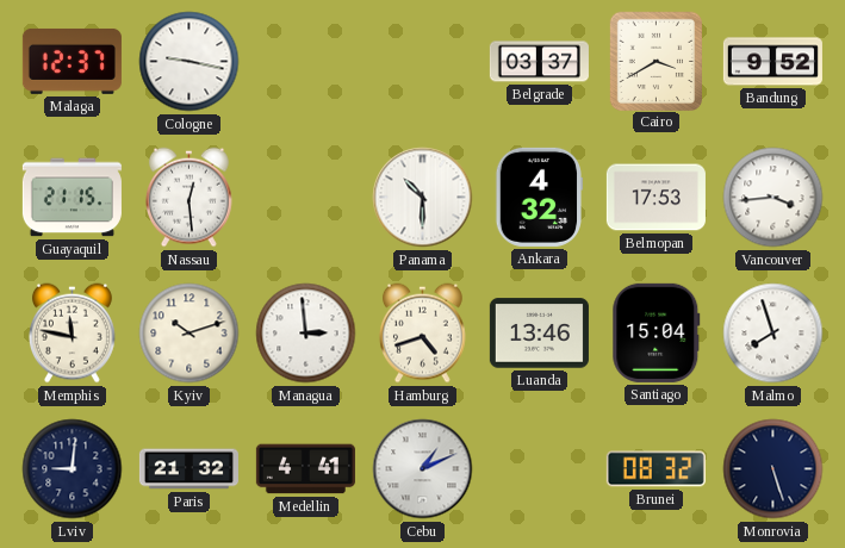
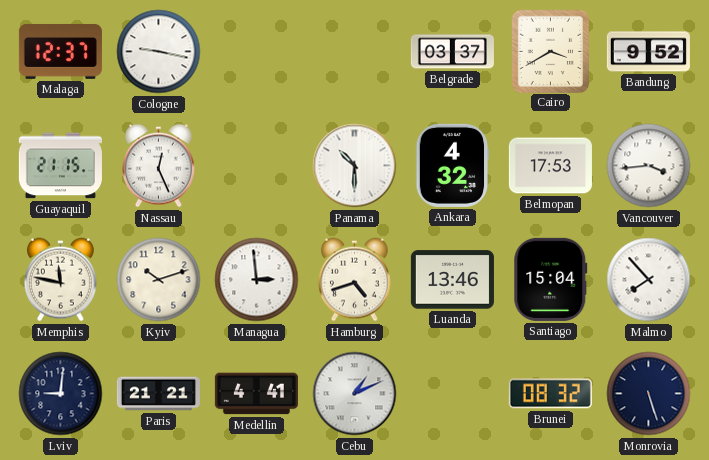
Nassau: 12:29 -> 12:26 (158, 166)
Malmo: 7:57 -> 7:53 (649, 280)
Paris: 21:32 -> 21:21 (158, 394)
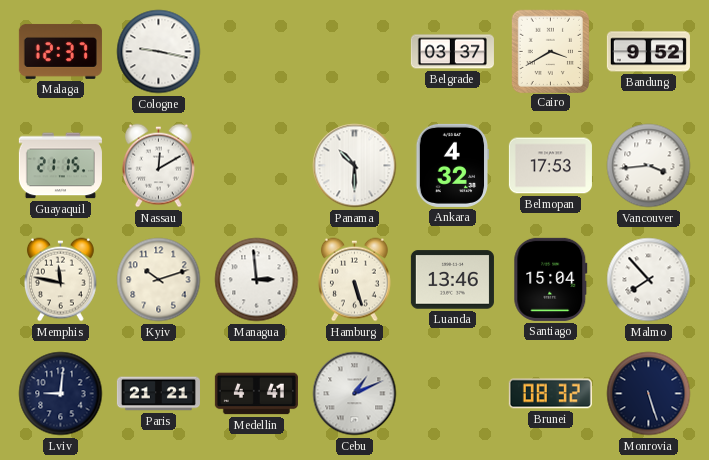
Nassau: 12:26 -> 12:10 (158, 166)
Hamburg: 4:42 -> 5:27 (354, 280)
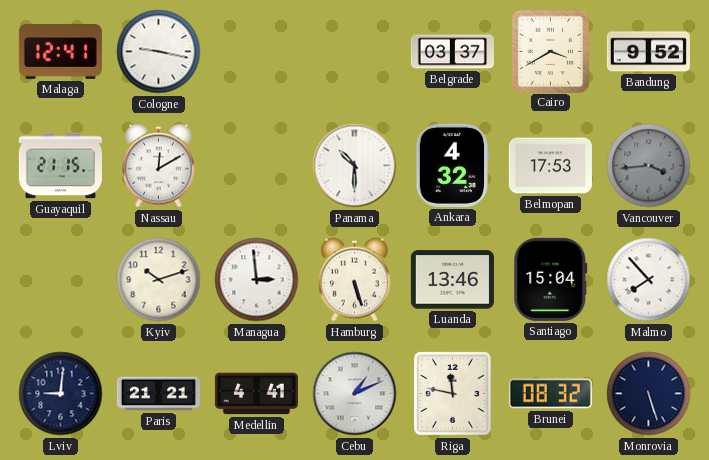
Malaga: 12:37 -> 12:41 (60, 51)
Vancouver dial: white -> grey (649, 166)
Memphis: 11:47 -> none (60, 280)
Riga: none -> 11:47 (453, 394)
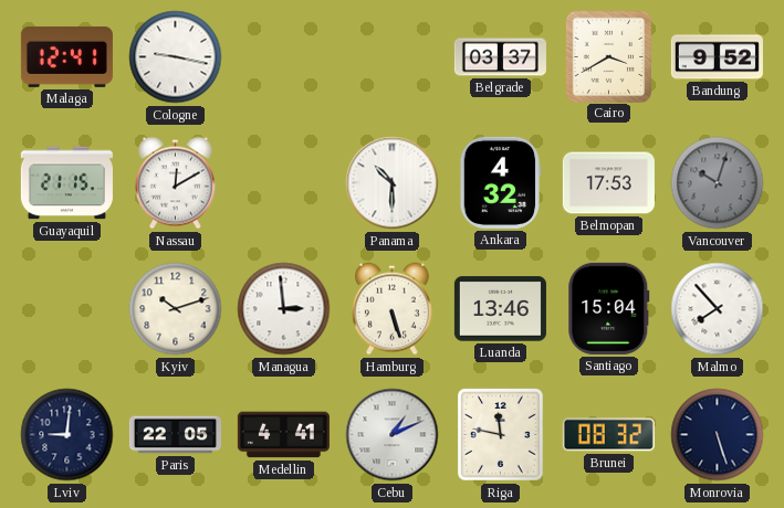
Vancouver: 3:44 -> 10:03 (718, 183)
Paris: 21:21 -> 22:05 (175, 435)
